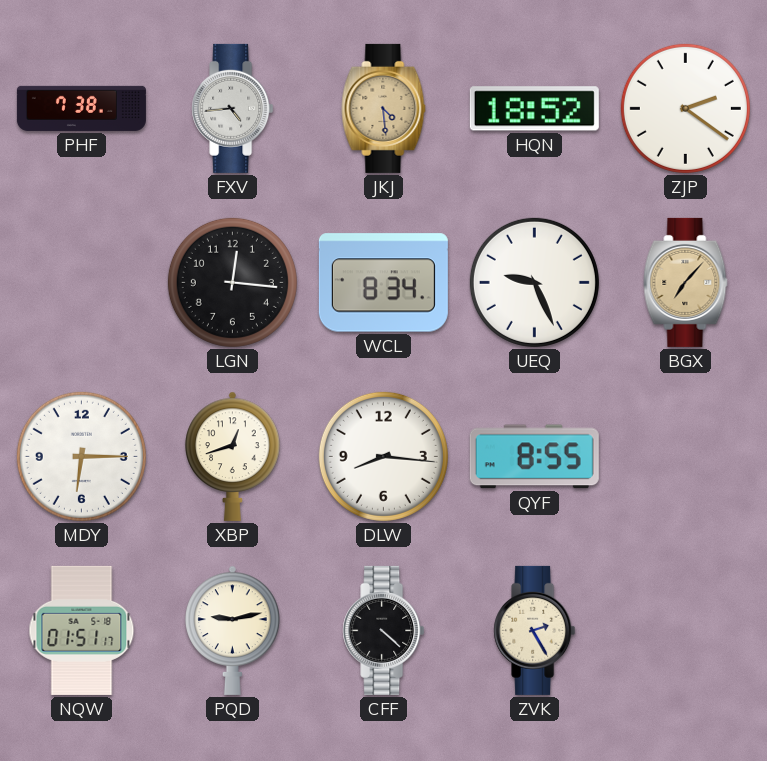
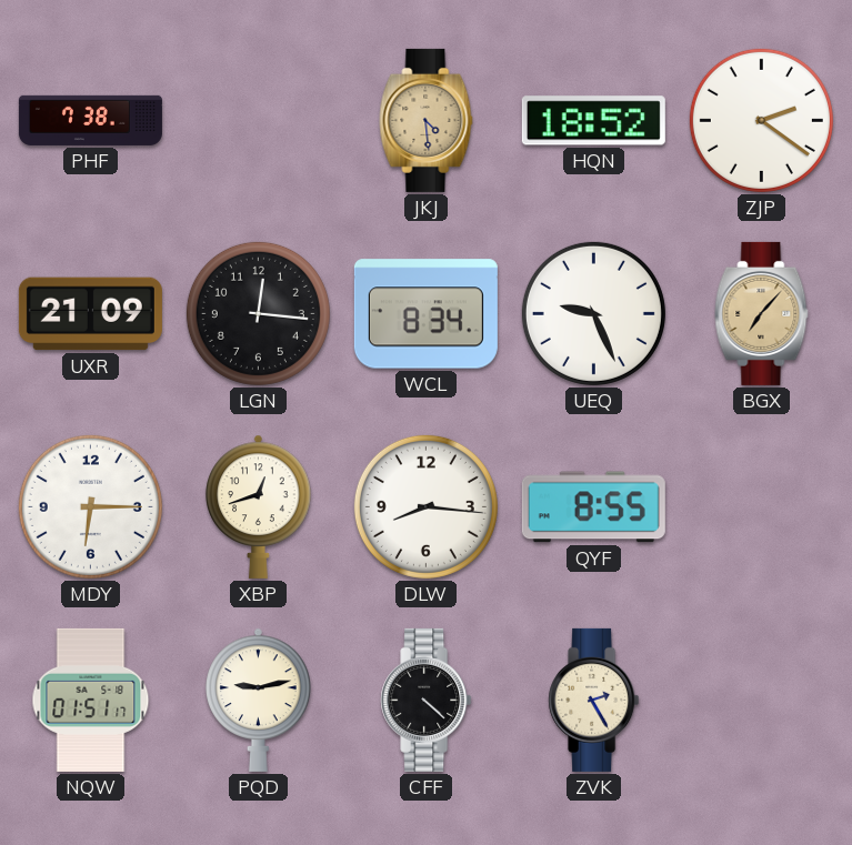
FXV: 4:44 -> none (233, 108)
UXR: none -> 21:09 (90, 314)
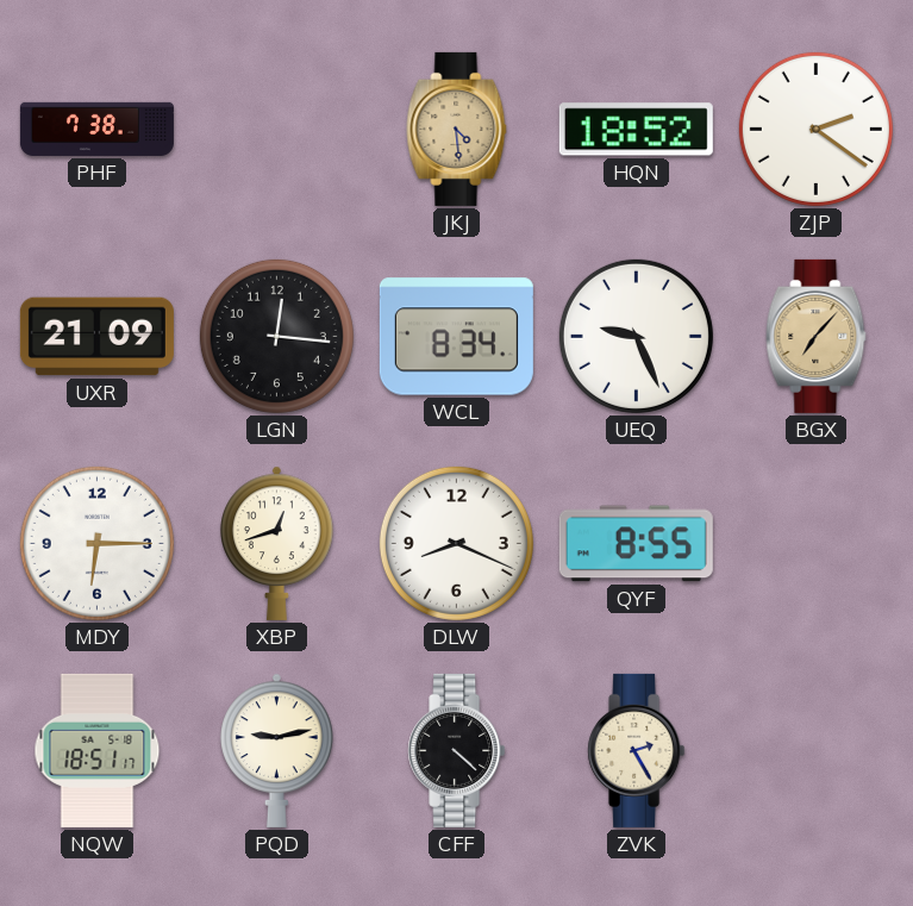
DLW: 8:16 -> 8:19 (456, 543)
NQW: 01:51 -> 18:51 (98, 750)
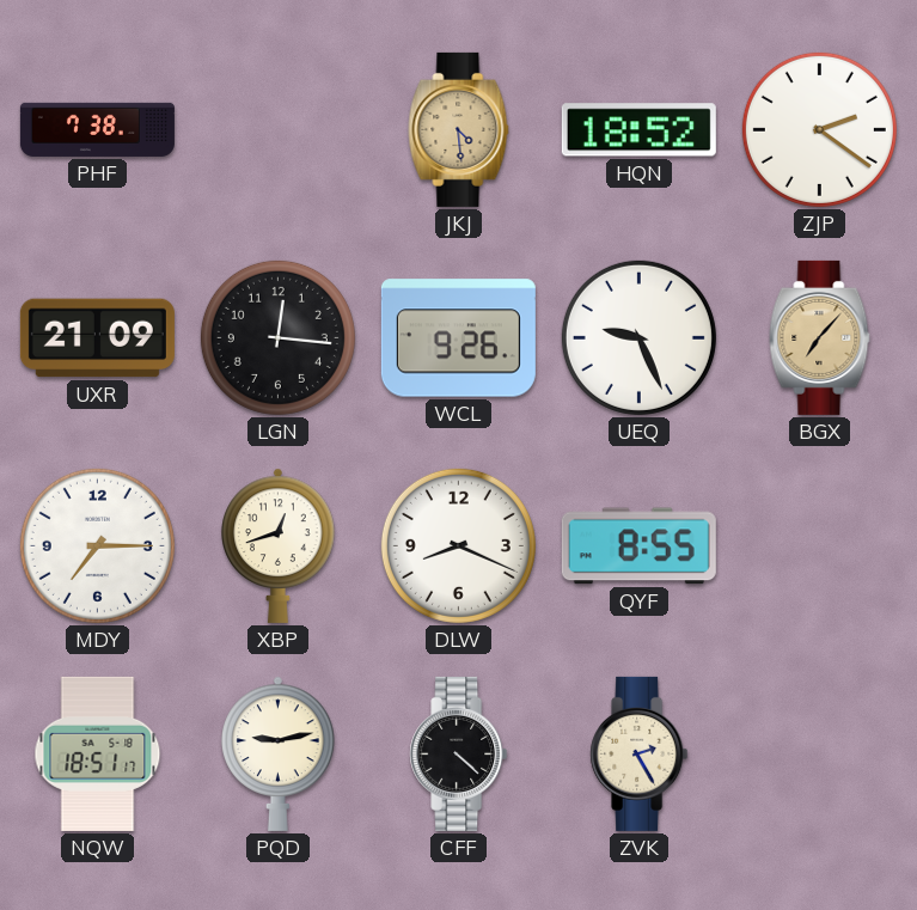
WCL: 8:34 -> 9:26 (458, 338)
MDY: 6:15 -> 7:15 (97, 545)
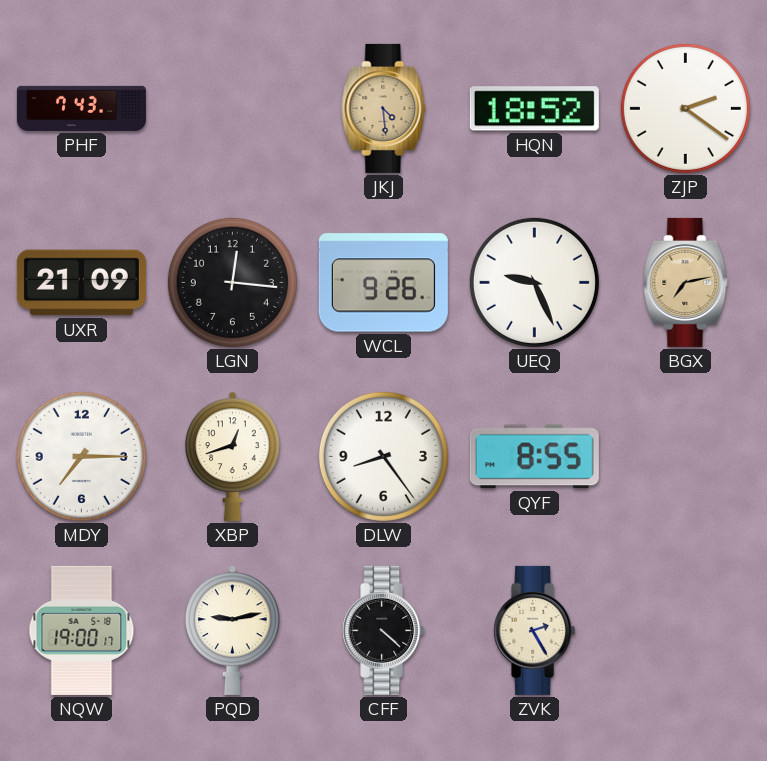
PHF: 7:38 -> 7:43 (81, 108)
BGX: 7:07 -> 7:13 (686, 282)
DLW: 8:19 -> 8:24 (383, 456)
NQW: 18:51 -> 19:00 (82, 630)
